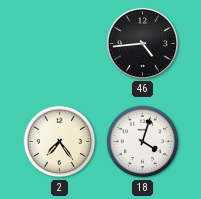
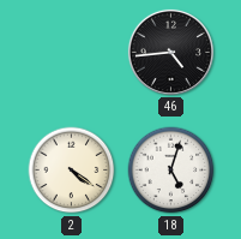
2: 7:24 -> 4:21 (72, 171)
18: 4:03 -> 5:03 (171, 171)
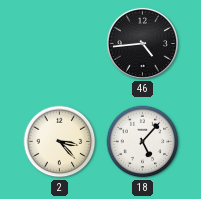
2: 4:21 -> 3:23 (60, 142)
18: 5:03 -> 5:07 (143, 142)
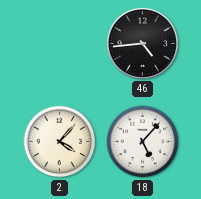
2: 3:23 -> 4:07 (60, 142)
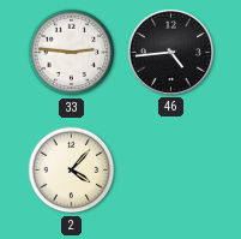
33: none -> 2:46 (72, 53)
18: 5:07 -> none (143, 142)
